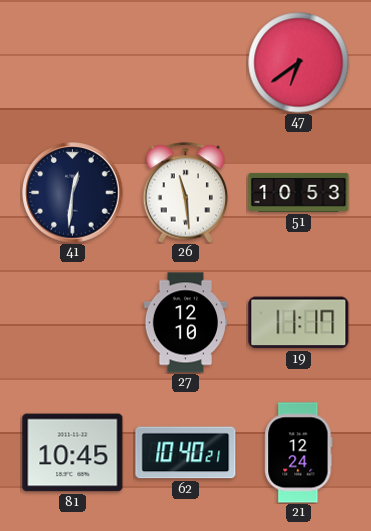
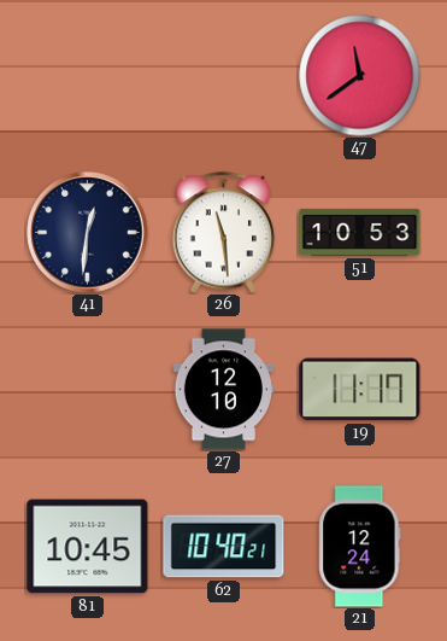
47: 6:39 -> 11:39 (360, 76)
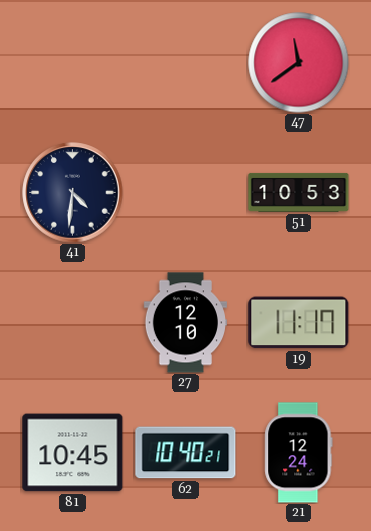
41: 12:31 -> 4:31 (73, 193)
26: 11:29 -> none (224, 233)
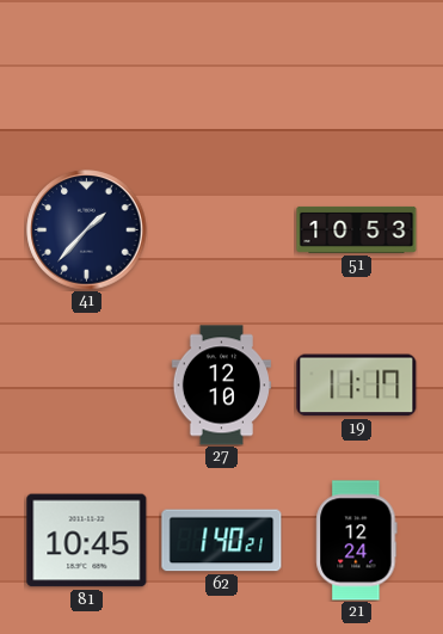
47: 11:39 -> none (299, 63)
41: 4:31 -> 1:37 (87, 230)
62: 10:40 -> 1:40 (222, 541)
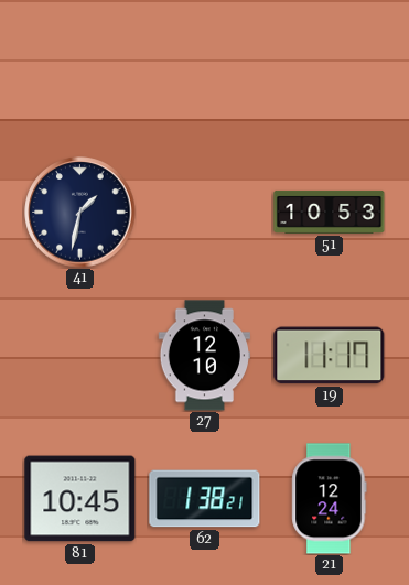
41: 1:37 -> 1:32 (80, 213)
62: 1:40 -> 1:38 (205, 499)
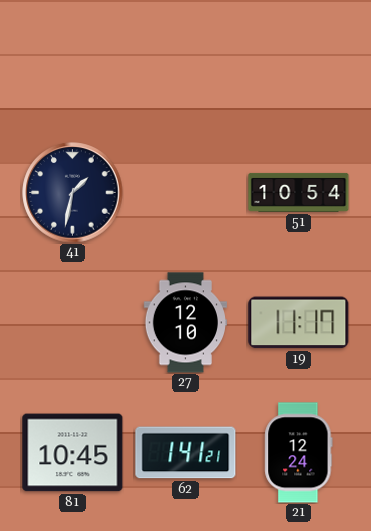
51: 10:53 -> 10:54 (299, 192)
62: 1:38 -> 1:41 (186, 453)
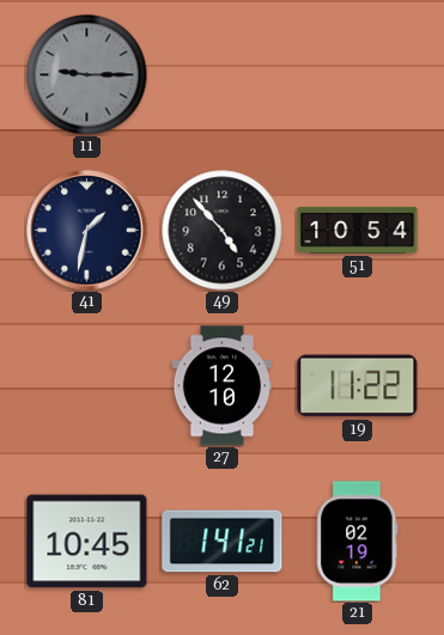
11: none -> 9:15 (87, 75)
49: none -> 4:53 (223, 231)
19: 11:17 -> 11:22 (358, 386)
21: 12:24 -> 02:19 (358, 542)
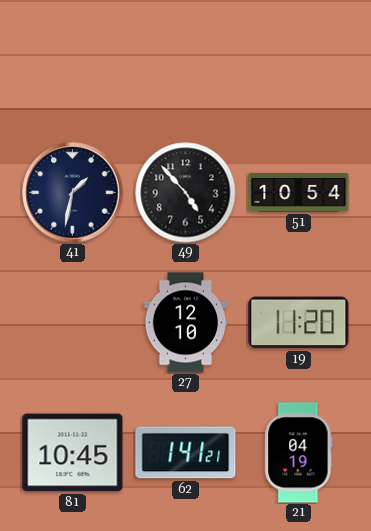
11: 9:15 -> none (87, 75)
19: 11:22 -> 11:20 (299, 323)
21: 02:19 -> 04:19 (299, 453)
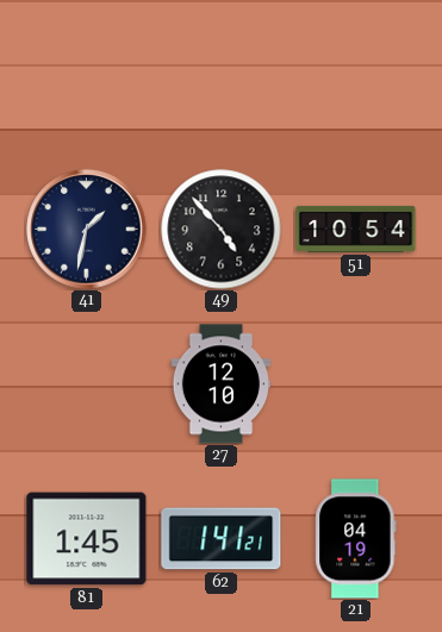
19: 11:20 -> none (299, 323)
81: 10:45 -> 1:45 (87, 539)
